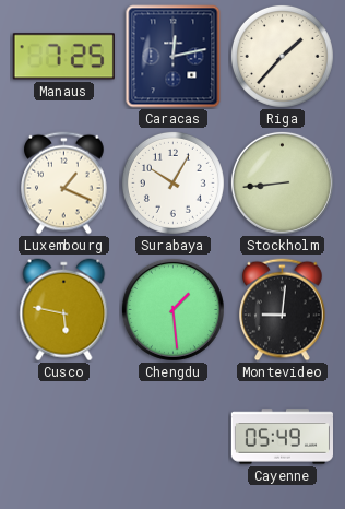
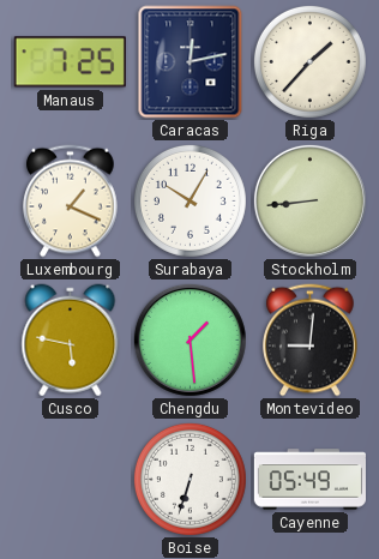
Boise: none -> 6:33 (189, 479)
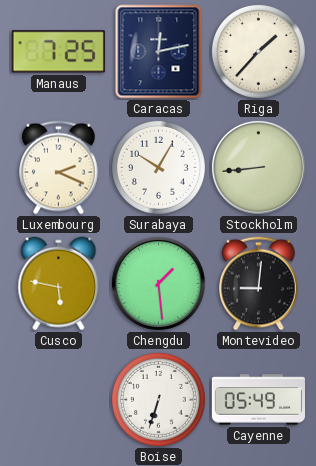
Luxembourg: 1:19 -> 2:19 (59, 168)
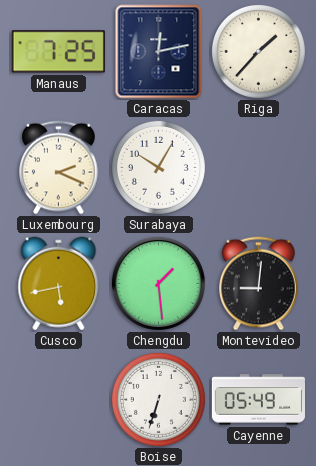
Stockholm: 8:44 -> none (258, 167)
Cusco: 5:47 -> 5:43 (59, 284)
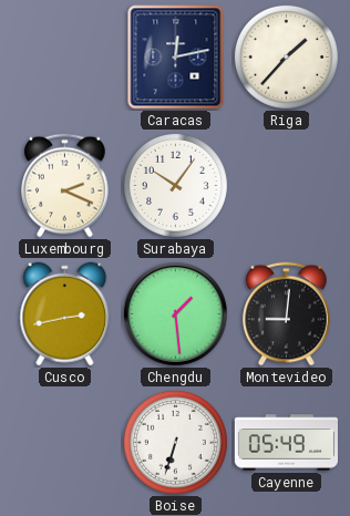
Manaus: 7:25 -> none (58, 52)
Surabaya: 10:05 -> 10:06 (175, 185)
Cusco: 5:43 -> 2:43 (65, 314)
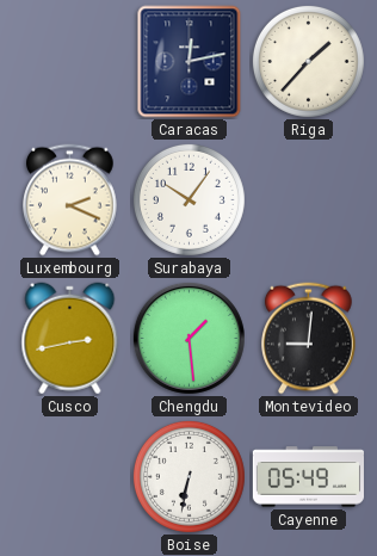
Boise: 6:33 -> 6:32 (188, 476)
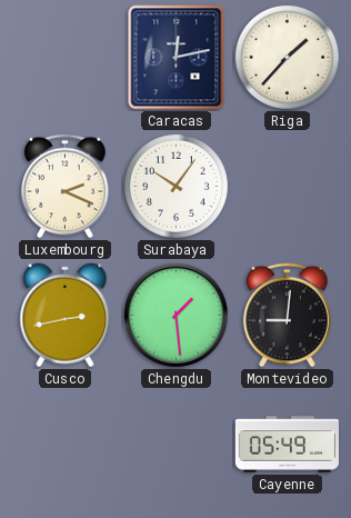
Boise: 6:32 -> none (188, 476)
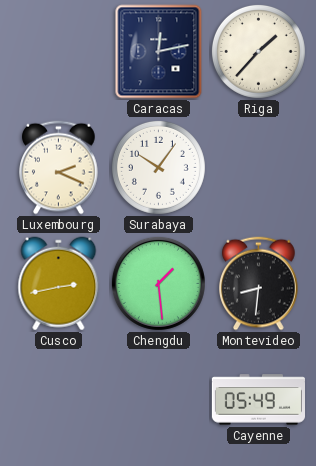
Montevideo: 9:01 -> 8:31 (259, 284)
